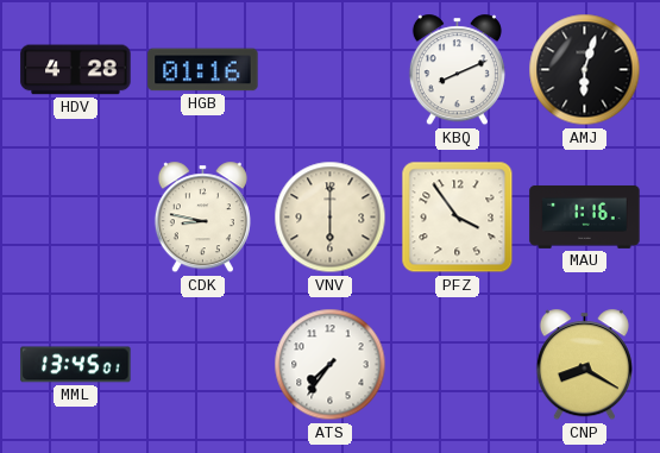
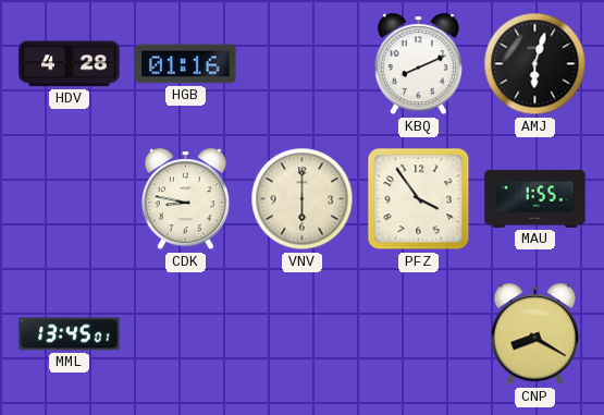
MAU: 1:16 -> 1:55 (535, 198)
ATS: 7:36 -> none (331, 365)
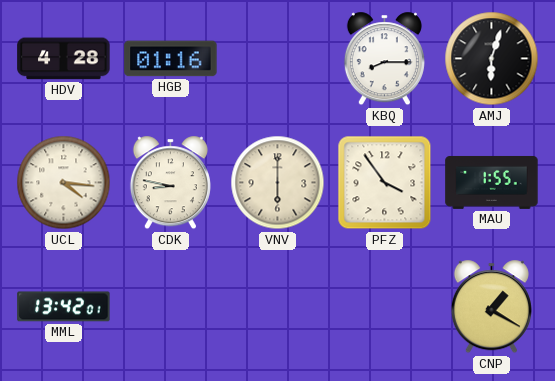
KBQ: 8:11 -> 8:15 (384, 59)
UCL: none -> 4:16 (64, 183)
MML: 13:45 -> 13:42 (64, 307)
CNP: 8:20 -> 1:20 (491, 307)
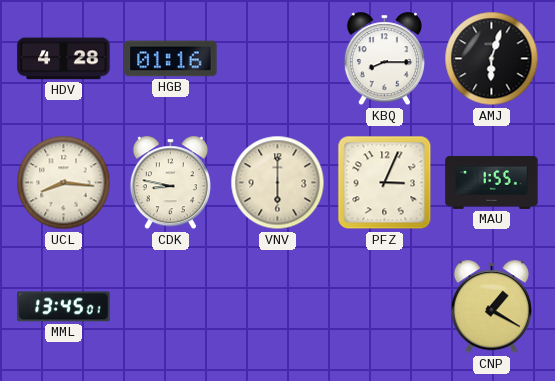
UCL: 4:16 -> 8:16 (64, 183)
PFZ: 3:54 -> 3:04 (385, 183)
MML: 13:42 -> 13:45 (64, 307)
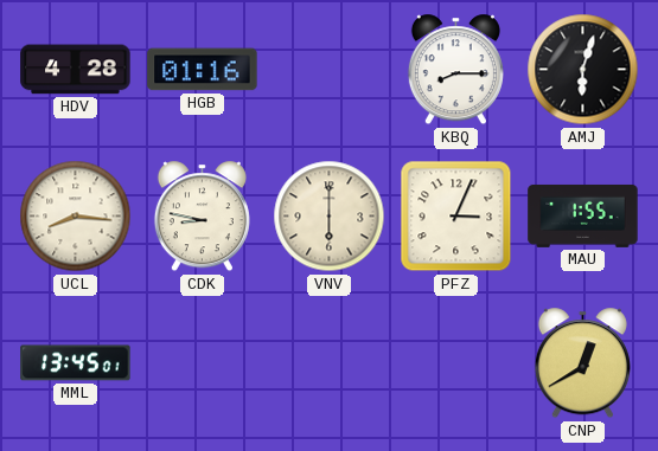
CNP: 1:20 -> 12:40 (582, 363)
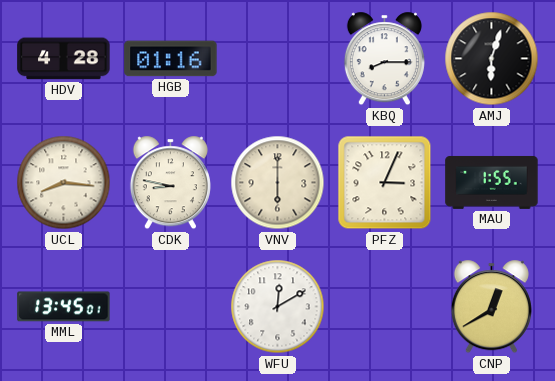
WFU: none -> 12:10 (278, 307)
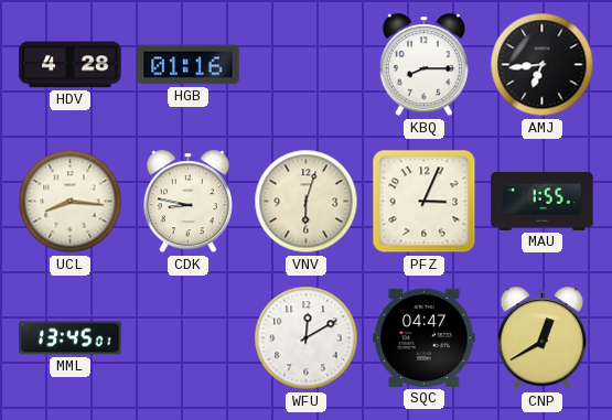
AMJ: 6:03 -> 6:44 (543, 65)
VNV: 6:00 -> 6:03 (307, 202)
SQC: none -> 04:47 (425, 337)
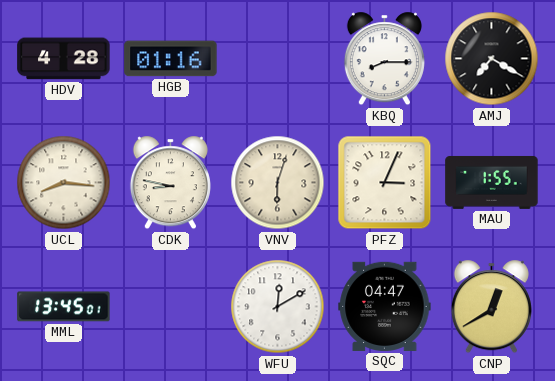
AMJ: 6:44 -> 7:20 (492, 59)
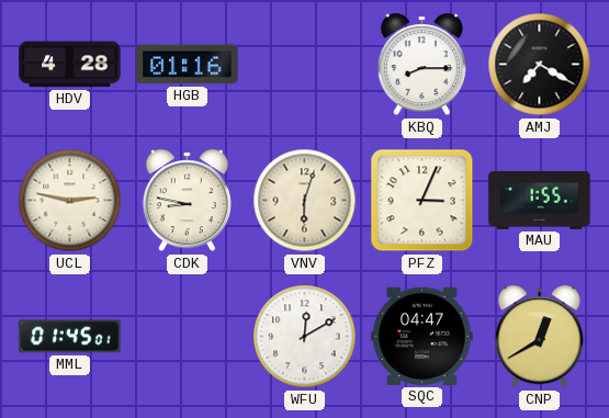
UCL: 8:16 -> 2:47 (70, 201)
MML: 13:45 -> 01:45 (70, 337)
